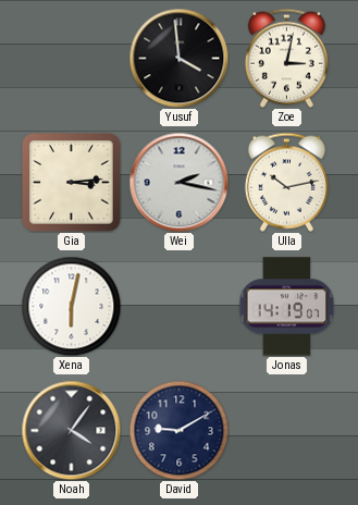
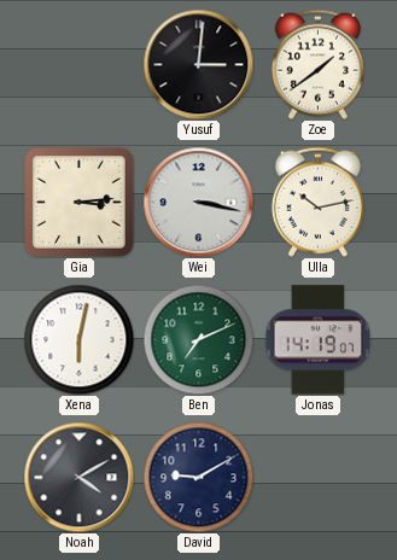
Yusuf: 3:59 -> 3:01 (198, 64)
Zoe: 3:02 -> 1:39 (317, 64)
Wei: 2:17 -> 3:17 (198, 202)
Ben: none -> 7:11 (198, 339)
Noah: 4:06 -> 4:10 (78, 477)
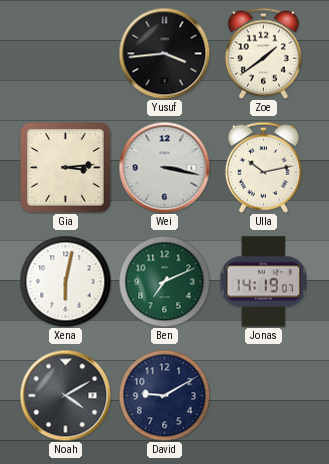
Yusuf: 3:01 -> 3:44 (164, 53)
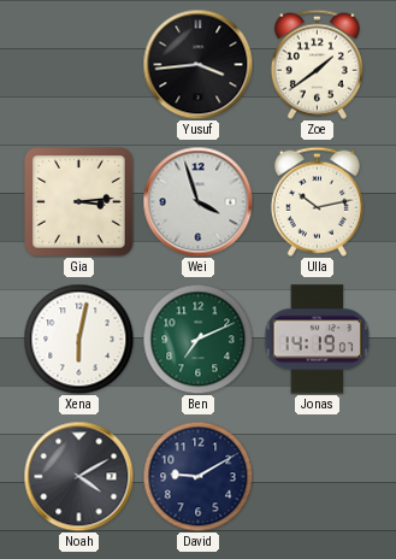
Wei: 3:17 -> 3:57 (197, 201)
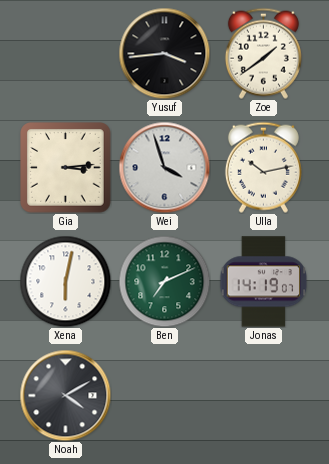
David: 9:10 -> none (197, 476)
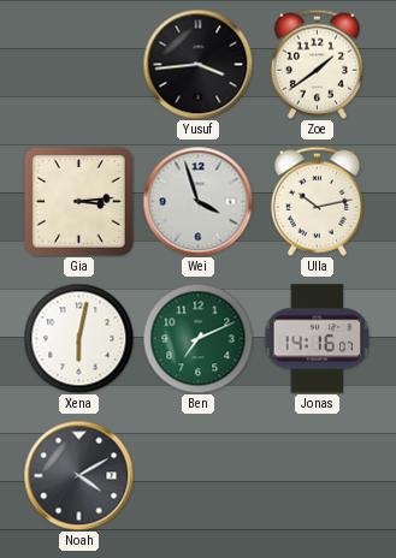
Jonas: 14:19 -> 14:16 (318, 339)
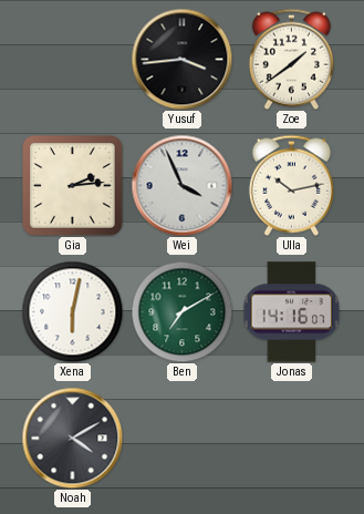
Gia: 3:14 -> 2:14 (73, 186)
Wei: 3:57 -> 3:56 (181, 185)
Ben: 7:11 -> 7:10 (181, 311)
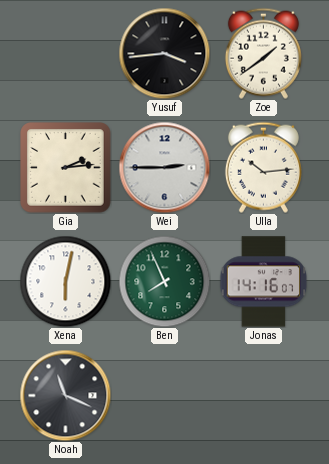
Wei: 3:56 -> 2:45 (164, 167)
Ulla: 10:13 -> 10:14 (263, 167)
Ben: 7:10 -> 7:56 (164, 281)
Noah: 4:10 -> 11:19 (65, 395)
